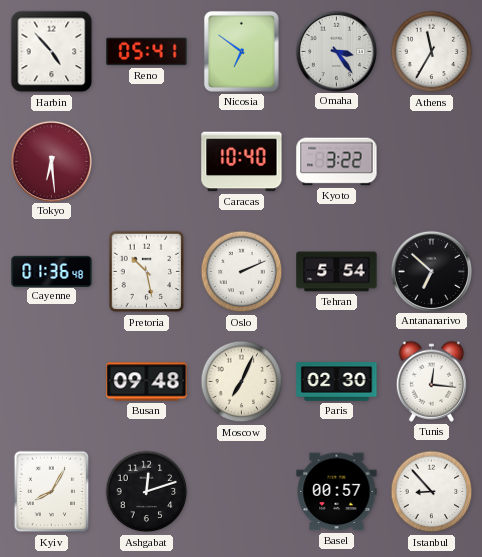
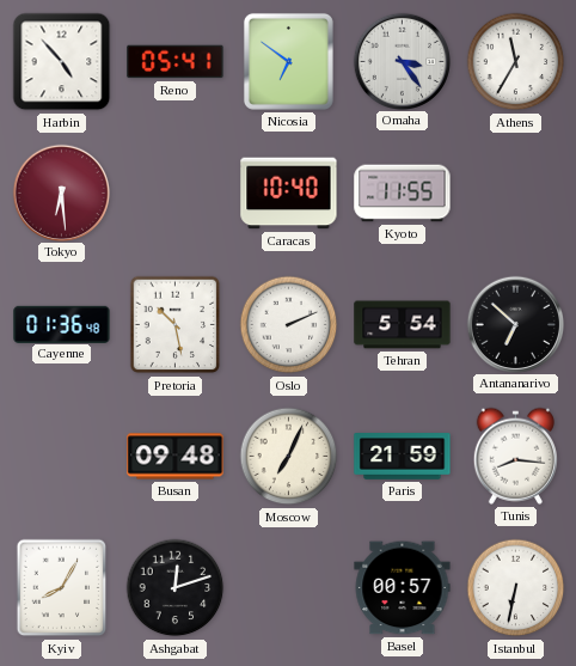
Kyoto: 3:22 -> 11:55 (403, 194)
Paris: 02:30 -> 21:59 (403, 457)
Tunis: 12:16 -> 8:16 (515, 456)
Istanbul: 8:53 -> 6:32 (516, 588)
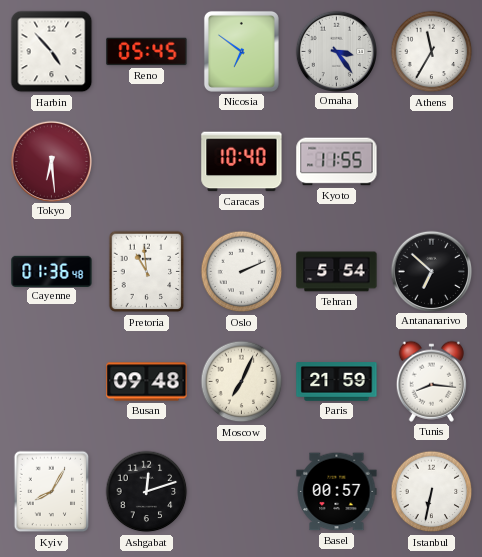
Reno: 05:41 -> 05:45 (147, 52)
Pretoria: 10:28 -> 10:59 (147, 272)
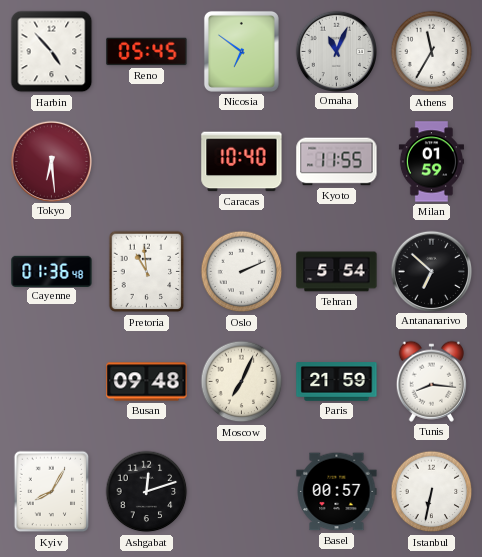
Omaha: 3:24 -> 11:04 (336, 51)
Milan: none -> 01:59 (431, 162)
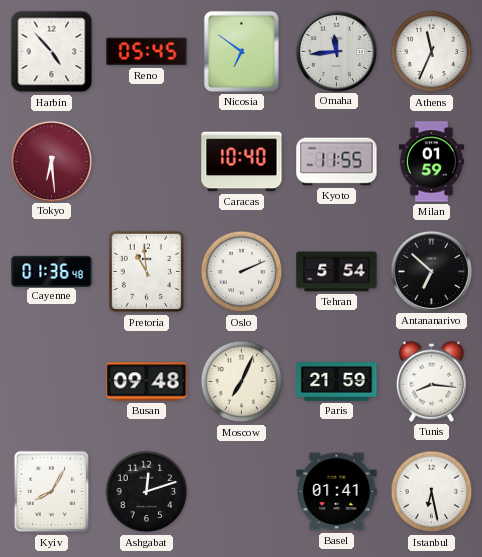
Omaha: 11:04 -> 11:44 (336, 51)
Athens: 11:35 -> 11:34 (432, 52)
Basel: 00:57 -> 01:41 (337, 492)
Istanbul: 6:32 -> 6:28 (432, 492)
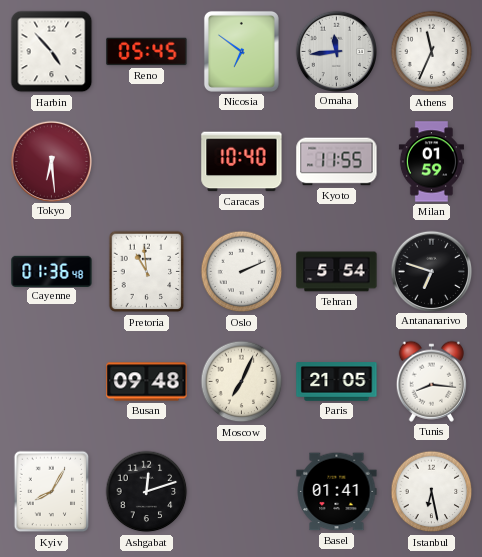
Antananarivo: 6:52 -> 6:48 (431, 271)
Paris: 21:59 -> 21:05 (337, 382)
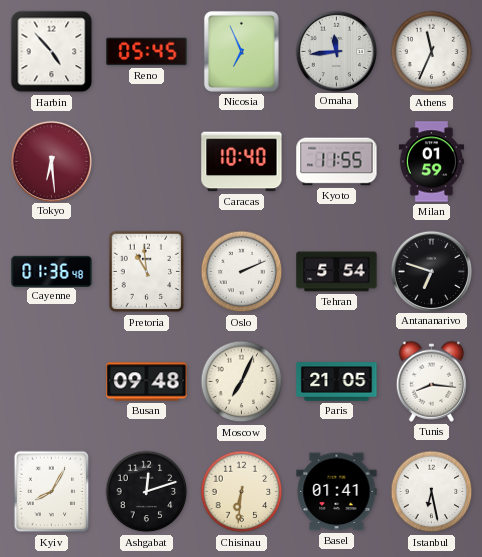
Nicosia: 6:51 -> 6:56 (241, 51)
Chisinau: none -> 6:31 (242, 492)
